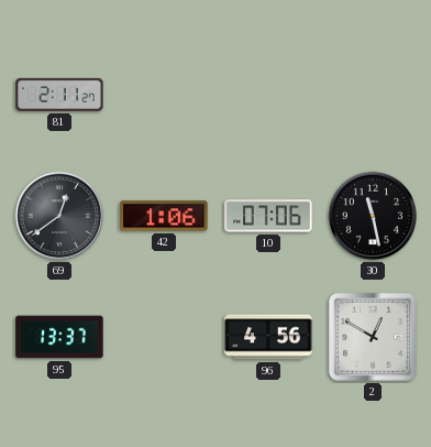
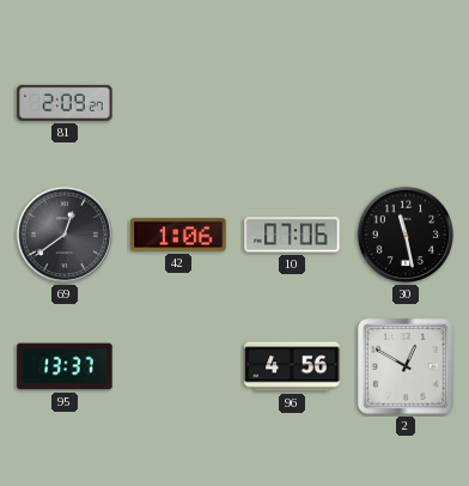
81: 2:11 -> 2:09 (65, 103)
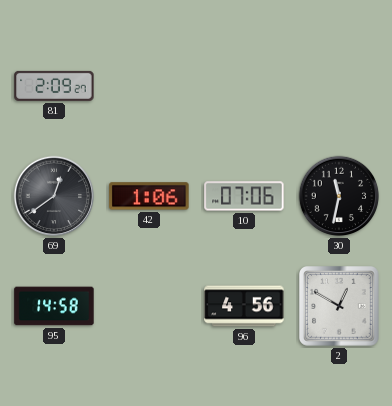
30: 11:28 -> 11:32 (339, 196)
95: 13:37 -> 14:58 (54, 306)
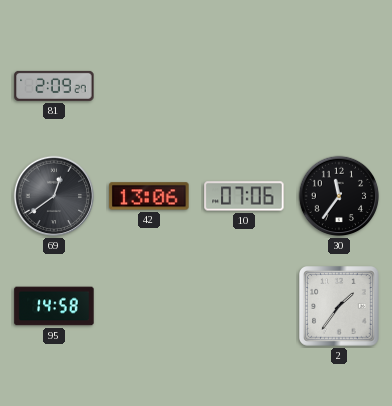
42: 1:06 -> 13:06 (149, 196)
30: 11:32 -> 11:36 (339, 196)
96: 4:56 -> none (244, 306)
2: 12:50 -> 1:36 (340, 307)
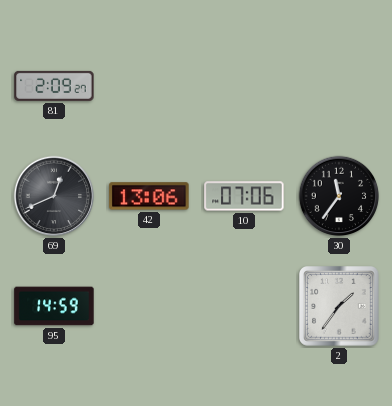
69: 12:39 -> 12:41 (54, 196)
95: 14:58 -> 14:59 (54, 306)
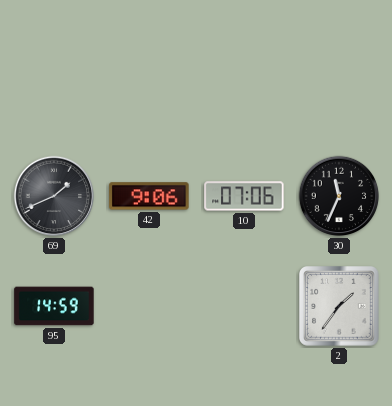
81: 2:09 -> none (54, 86)
69: 12:41 -> 1:41 (54, 196)
42: 13:06 -> 9:06 (149, 196)
30: 11:36 -> 11:34 (339, 196)
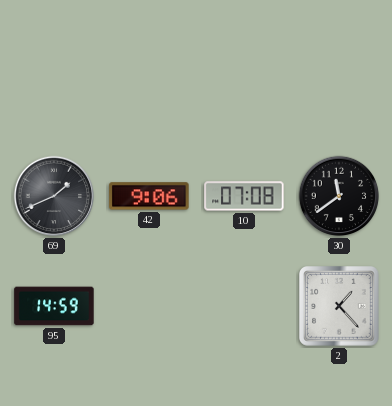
10: 07:06 -> 07:08 (244, 196)
30: 11:34 -> 11:39 (339, 196)
2: 1:36 -> 1:23 (340, 307)
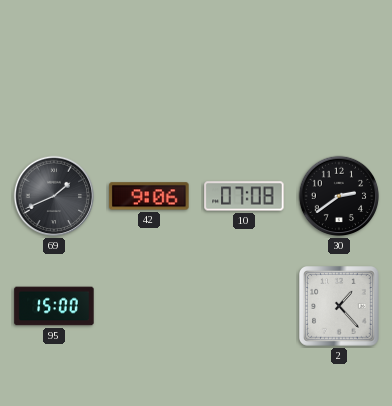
30: 11:39 -> 2:39 (339, 196)
95: 14:59 -> 15:00 (54, 306)
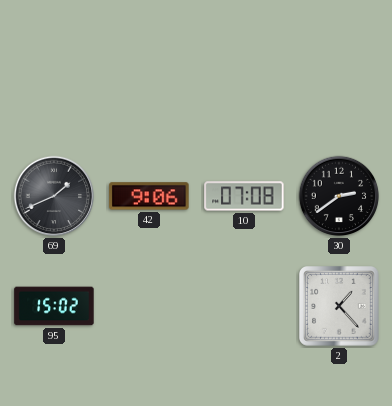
95: 15:00 -> 15:02 (54, 306)
